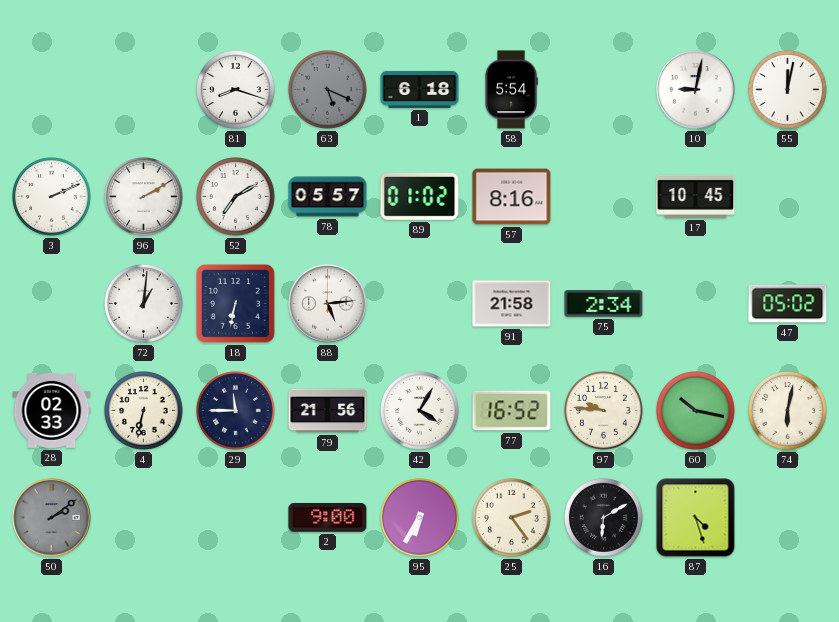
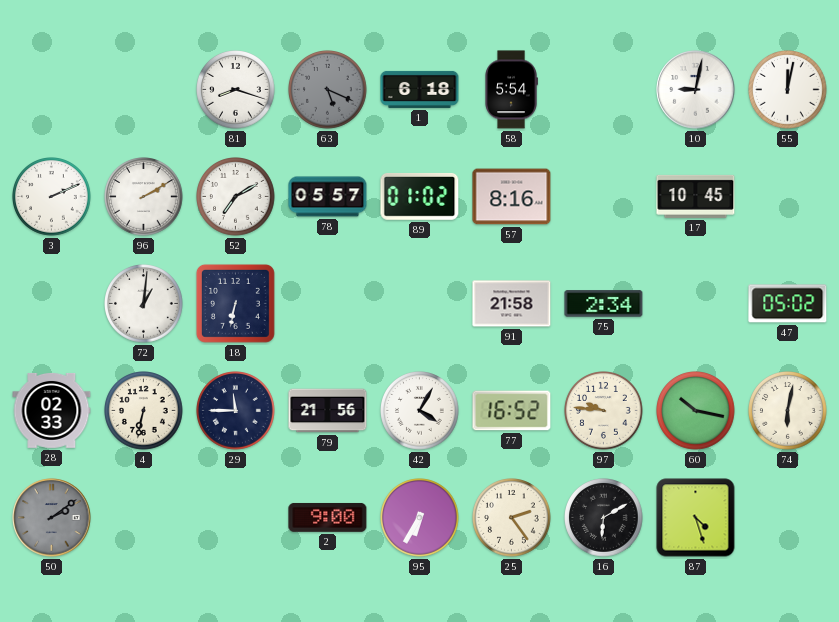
88: 5:14 -> none (328, 304)
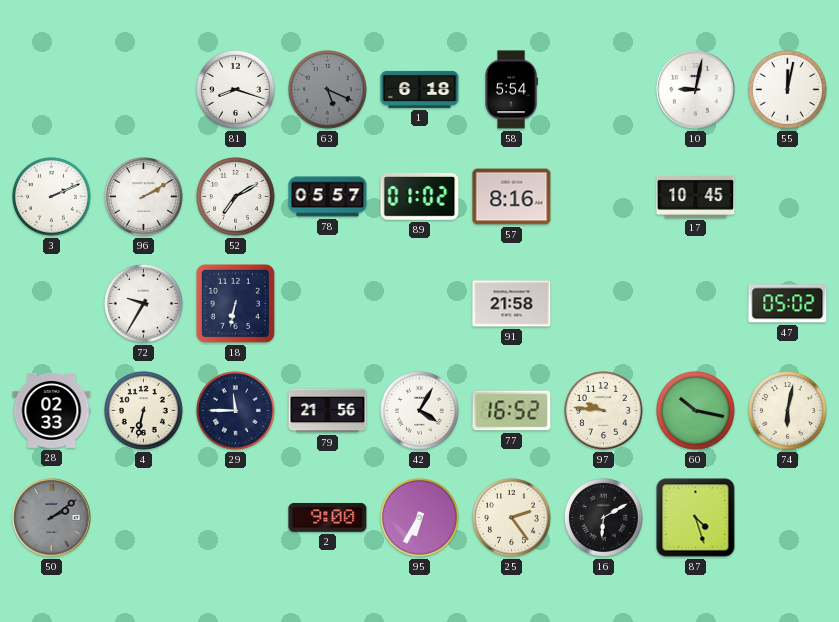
72: 1:01 -> 9:35 (144, 304)
75: 2:34 -> none (604, 304)
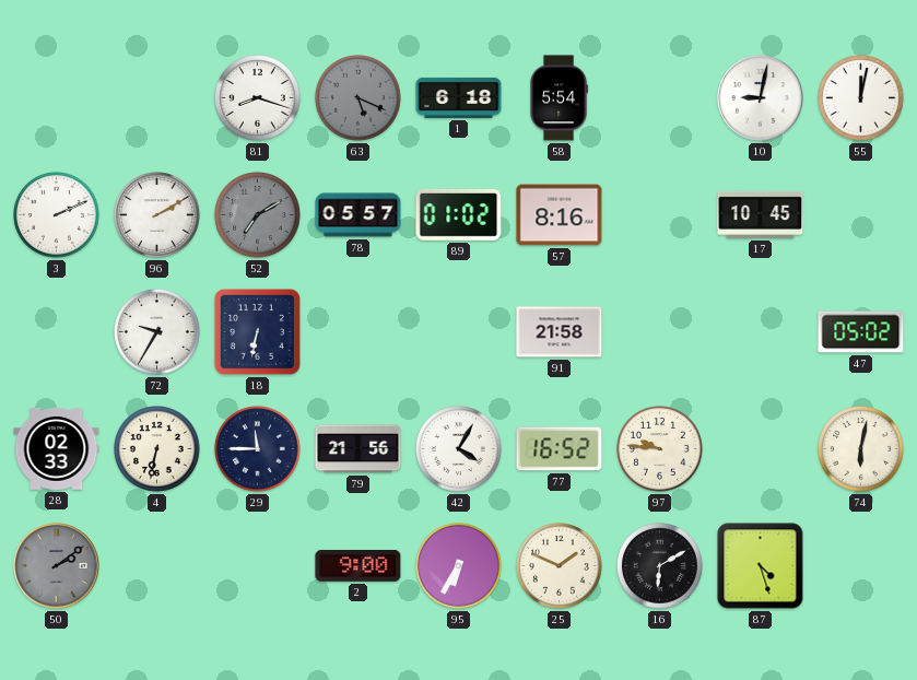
52 dial: white -> grey (258, 215)
60: 10:17 -> none (696, 411)
25: 2:24 -> 1:49 (560, 566)
